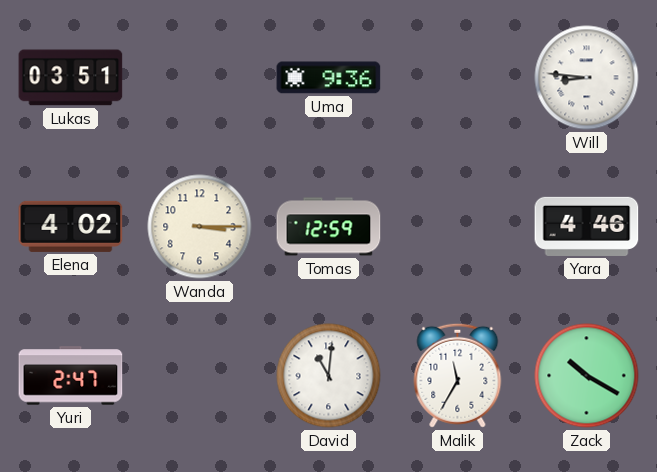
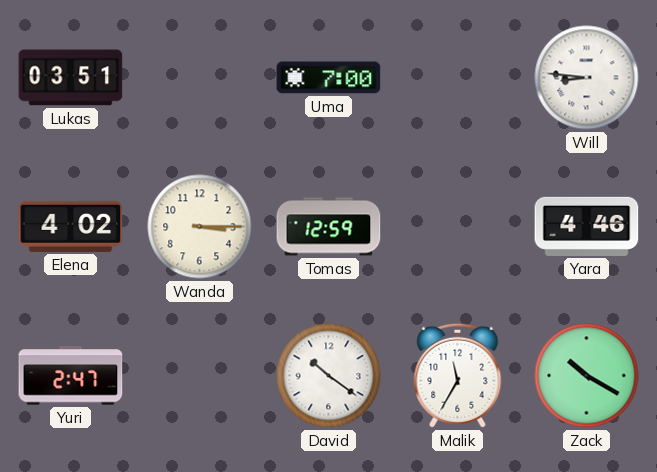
Uma: 9:36 -> 7:00 (329, 78)
David: 11:01 -> 10:21 (329, 376)
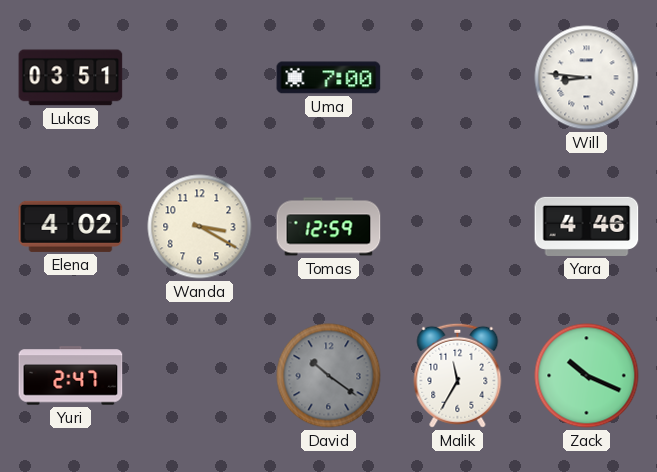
Wanda: 3:15 -> 3:20 (200, 227)
David dial: white -> grey (329, 376)
Zack: 10:20 -> 10:19 (587, 376)
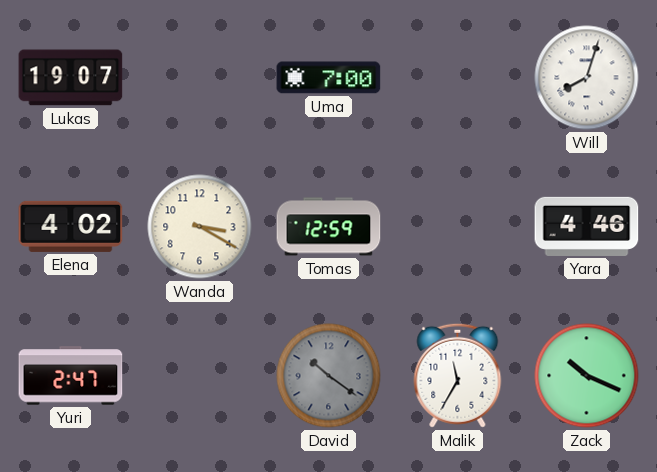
Lukas: 03:51 -> 19:07 (71, 78)
Will: 8:46 -> 8:03 (587, 78)
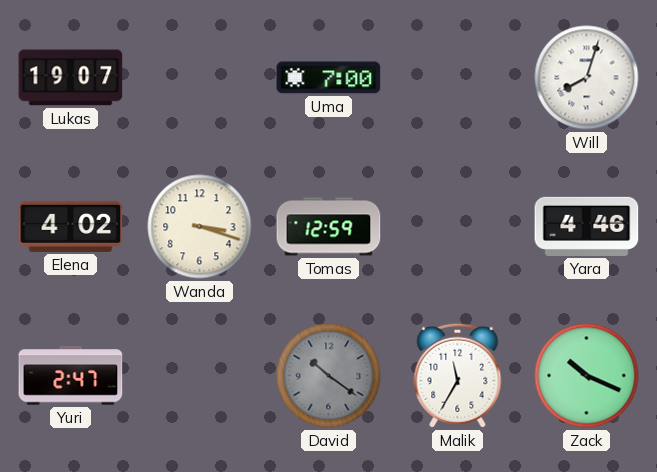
Wanda: 3:20 -> 3:18 (200, 227)
